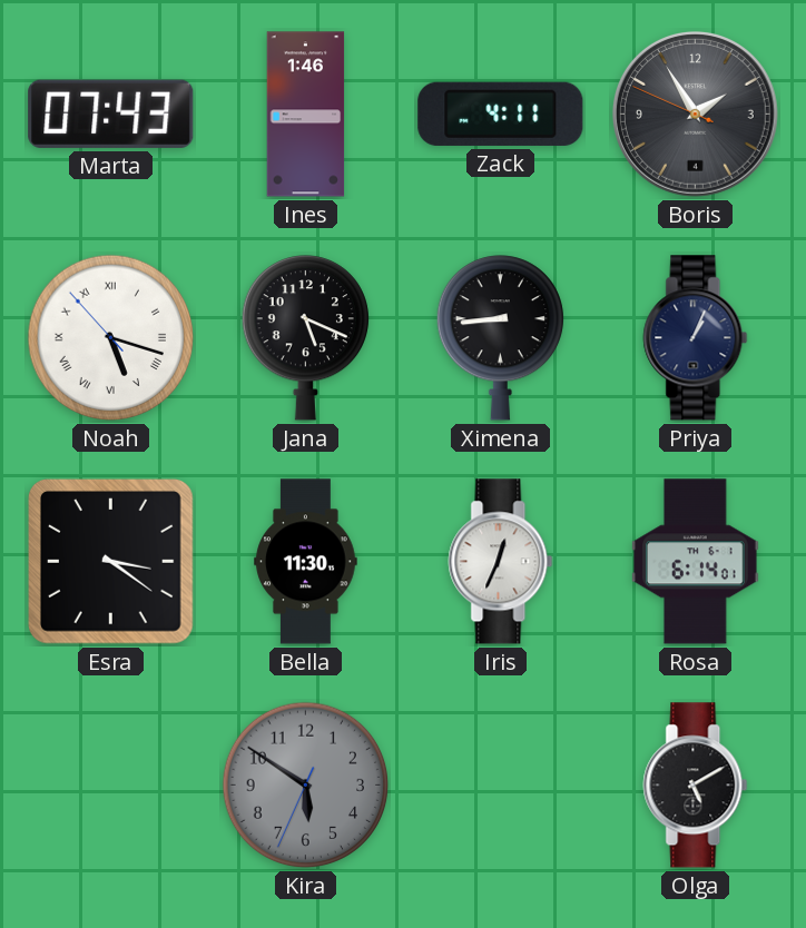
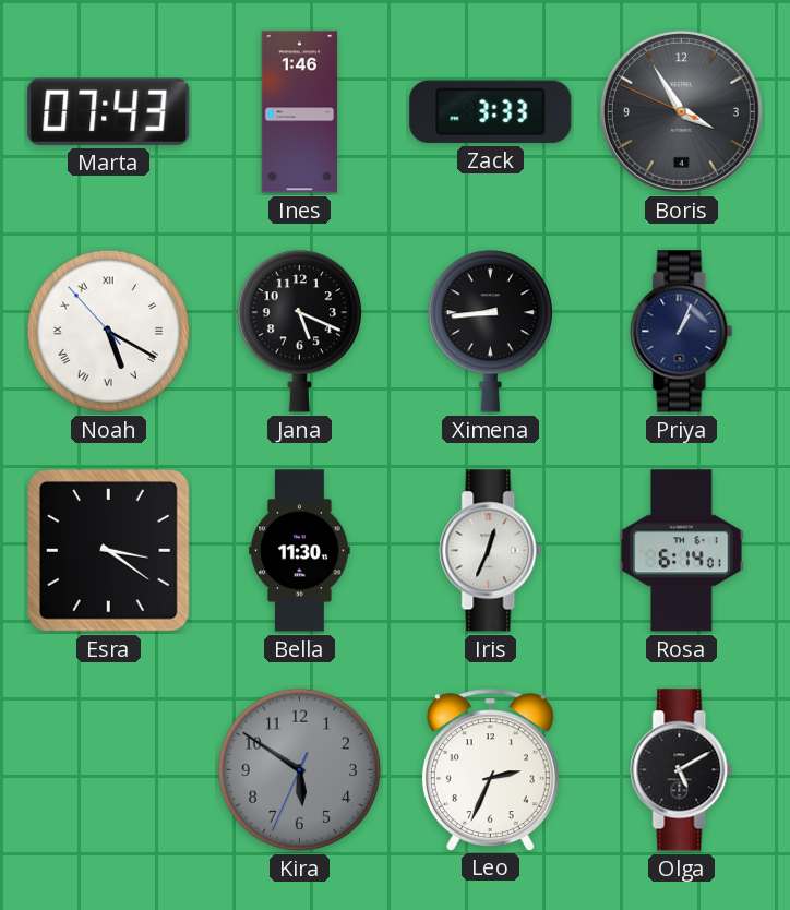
Zack: 4:11 -> 3:33 (491, 111)
Boris: 1:54 -> 3:54 (681, 111)
Noah: 5:17 -> 5:19 (109, 332)
Leo: none -> 2:34 (490, 769)
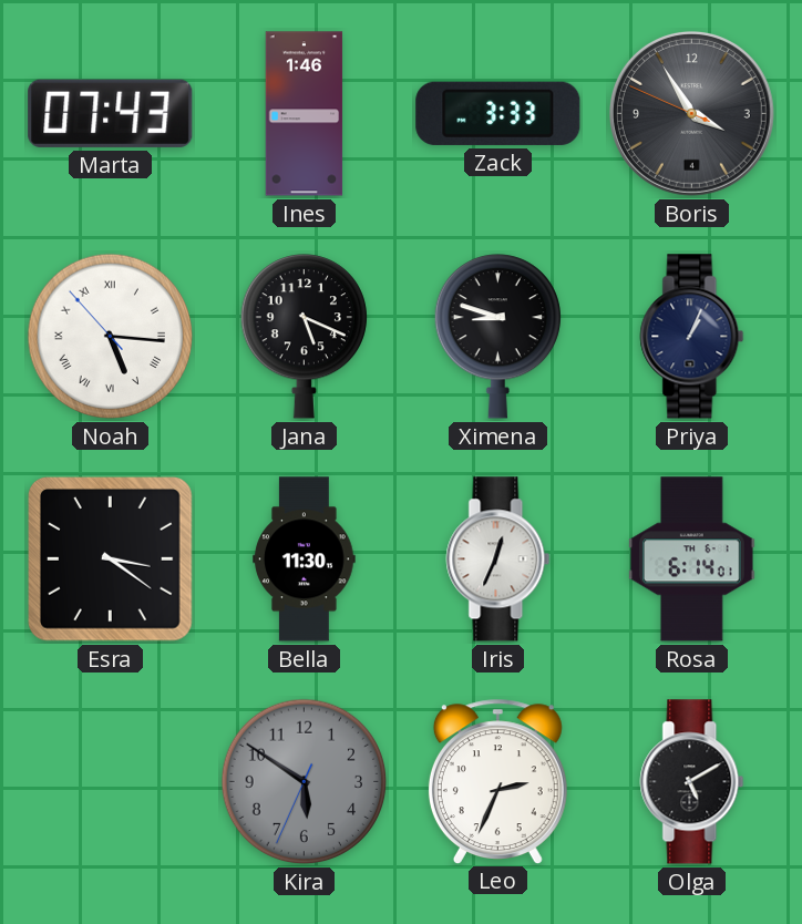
Noah: 5:19 -> 5:15 (111, 337)
Ximena: 8:44 -> 8:48 (497, 337)
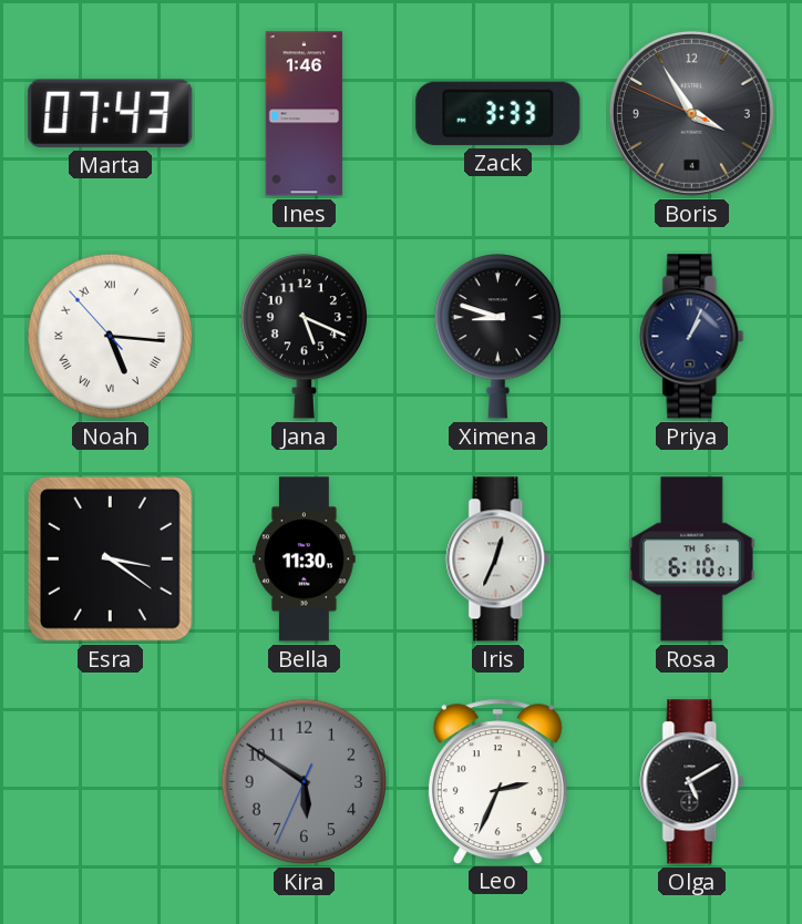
Rosa: 6:14 -> 6:10 (692, 559)
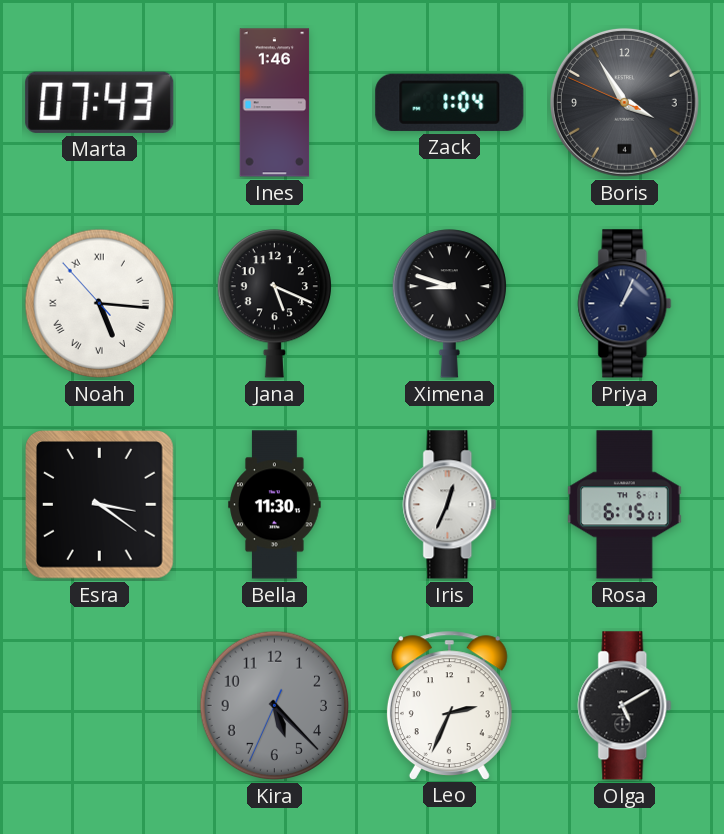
Zack: 3:33 -> 1:04 (450, 102)
Rosa: 6:10 -> 6:15 (625, 505)
Kira: 5:50 -> 5:22 (275, 706)
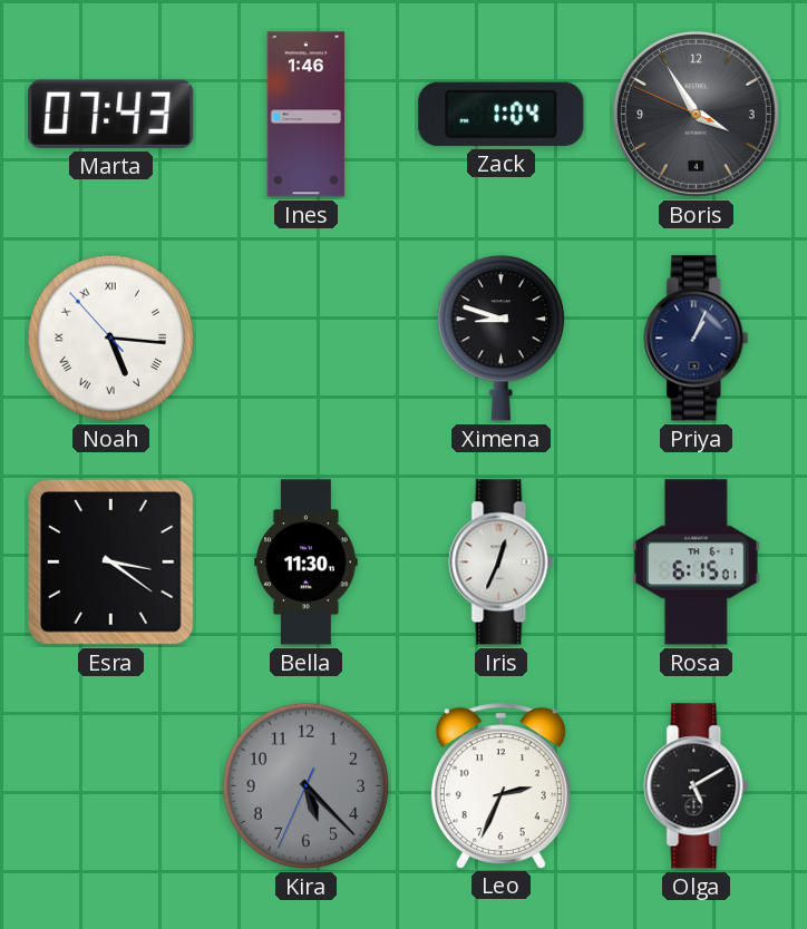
Jana: 5:19 -> none (274, 304)
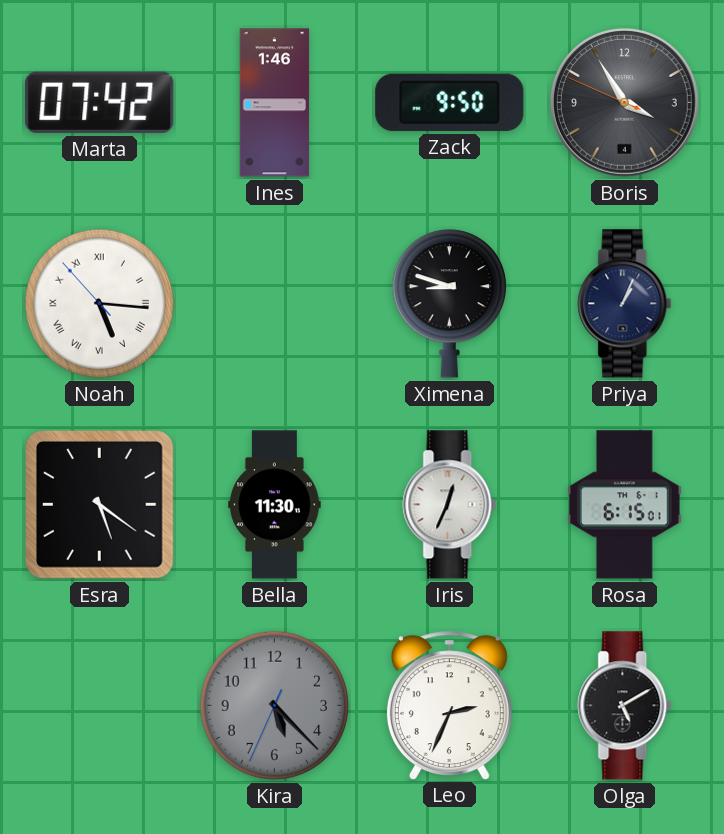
Marta: 07:43 -> 07:42 (100, 102)
Zack: 1:04 -> 9:50 (450, 102)
Esra: 3:21 -> 5:21 (100, 505)
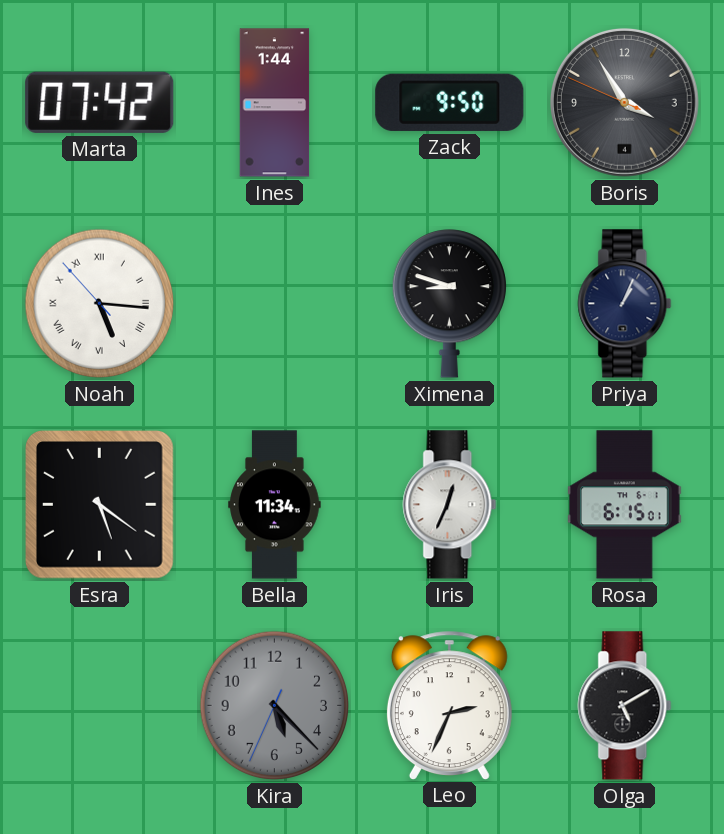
Ines: 1:46 -> 1:44 (275, 103)
Bella: 11:30 -> 11:34 (275, 505)
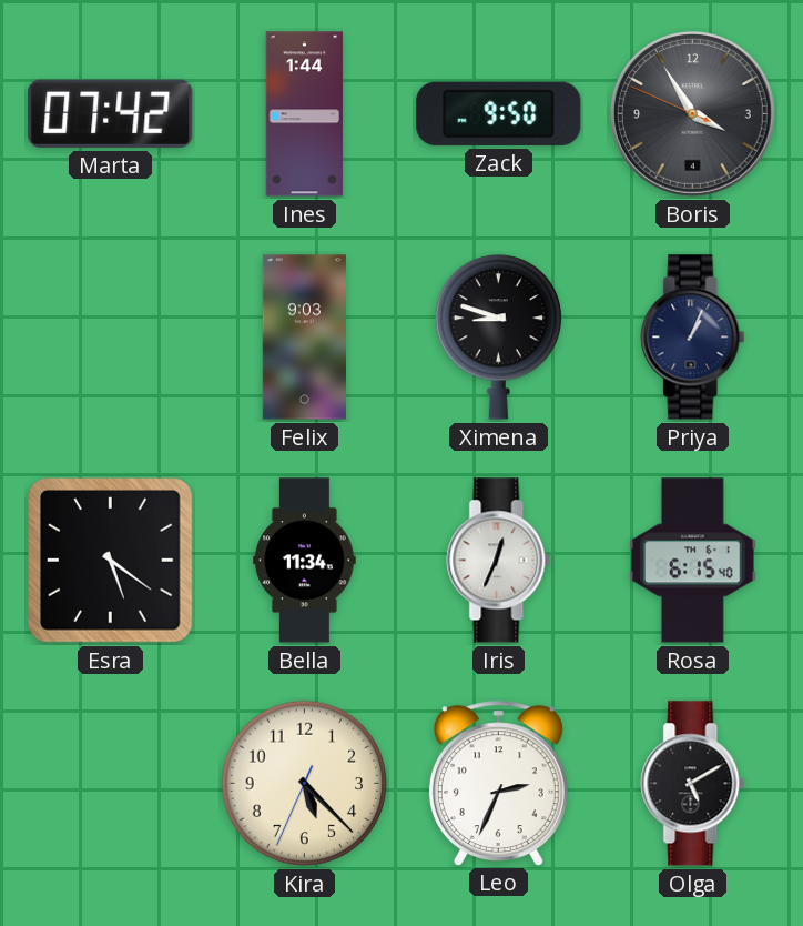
Noah: 5:15 -> none (100, 304)
Felix: none -> 9:03 (304, 338)
Rosa: 6:15:01 -> 6:15:40 (693, 561)
Kira dial: grey -> cream (305, 784)
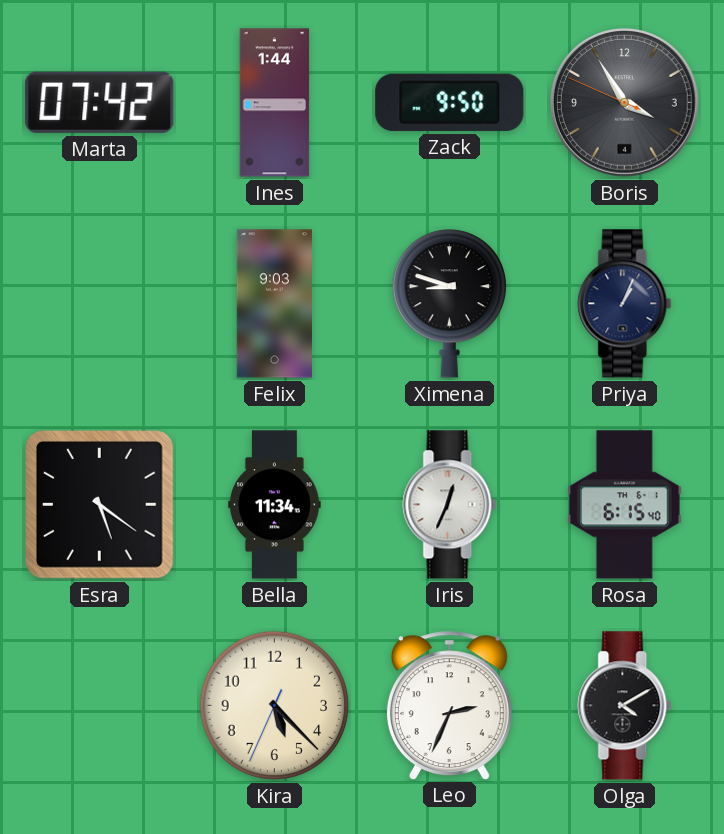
Olga: 5:10 -> 4:10 (625, 706)
